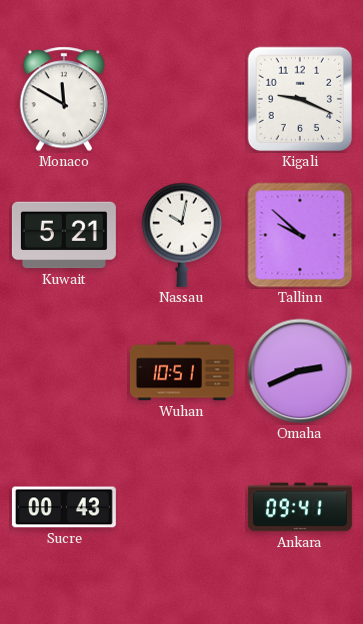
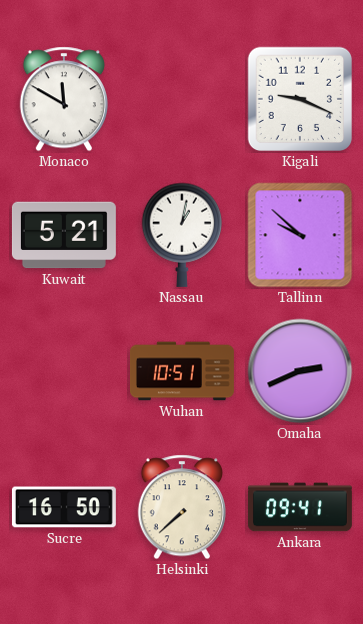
Nassau: 10:02 -> 1:02 (182, 235)
Sucre: 00:43 -> 16:50 (64, 507)
Helsinki: none -> 7:38 (182, 507)
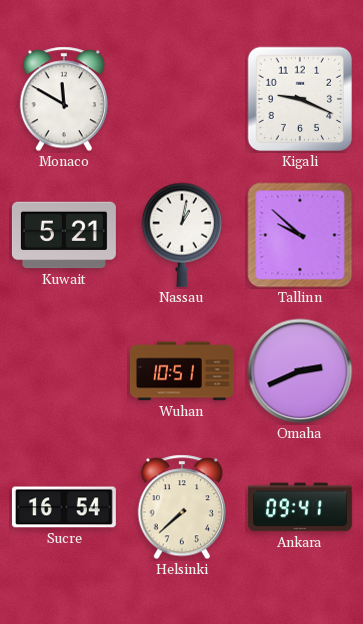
Sucre: 16:50 -> 16:54 (64, 507)
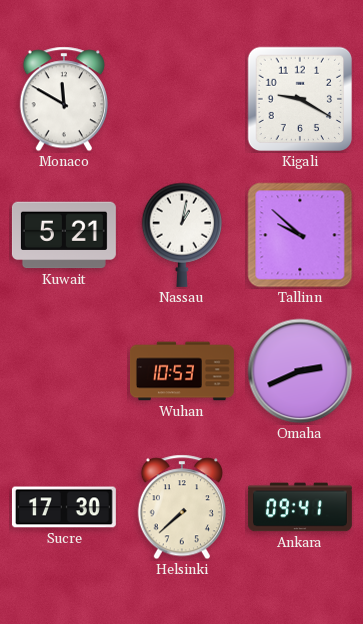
Kigali: 9:19 -> 9:20 (300, 99)
Wuhan: 10:51 -> 10:53 (182, 371)
Sucre: 16:54 -> 17:30 (64, 507)
